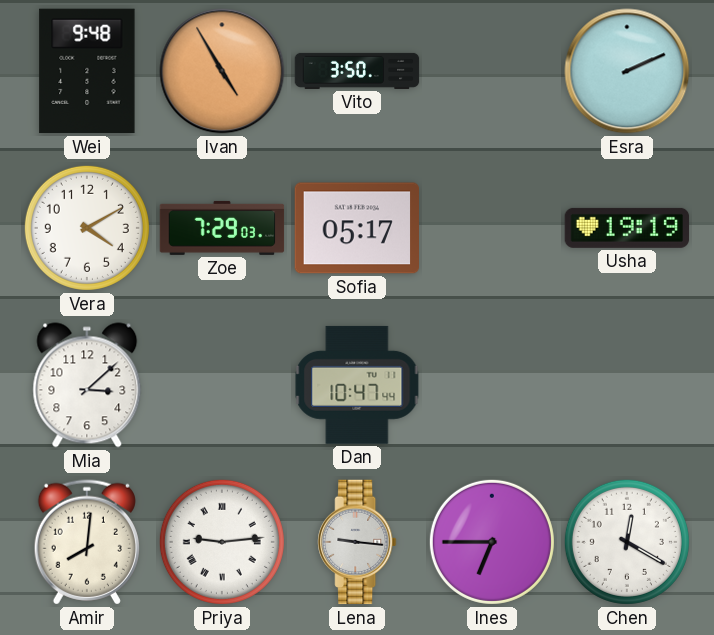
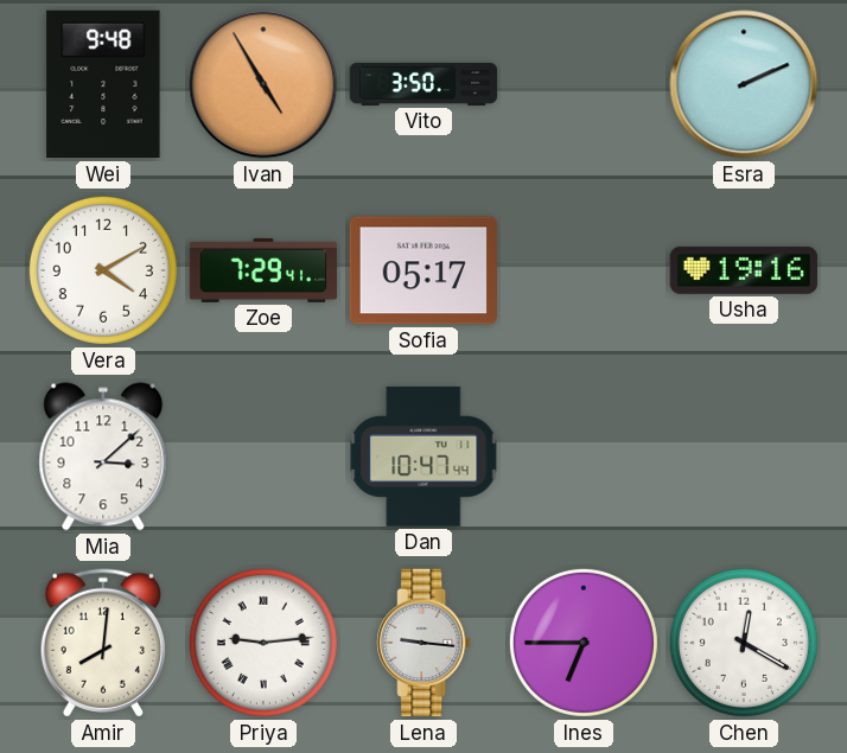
Zoe: 7:29:03 -> 7:29:41 (263, 270)
Usha: 19:19 -> 19:16 (744, 270)
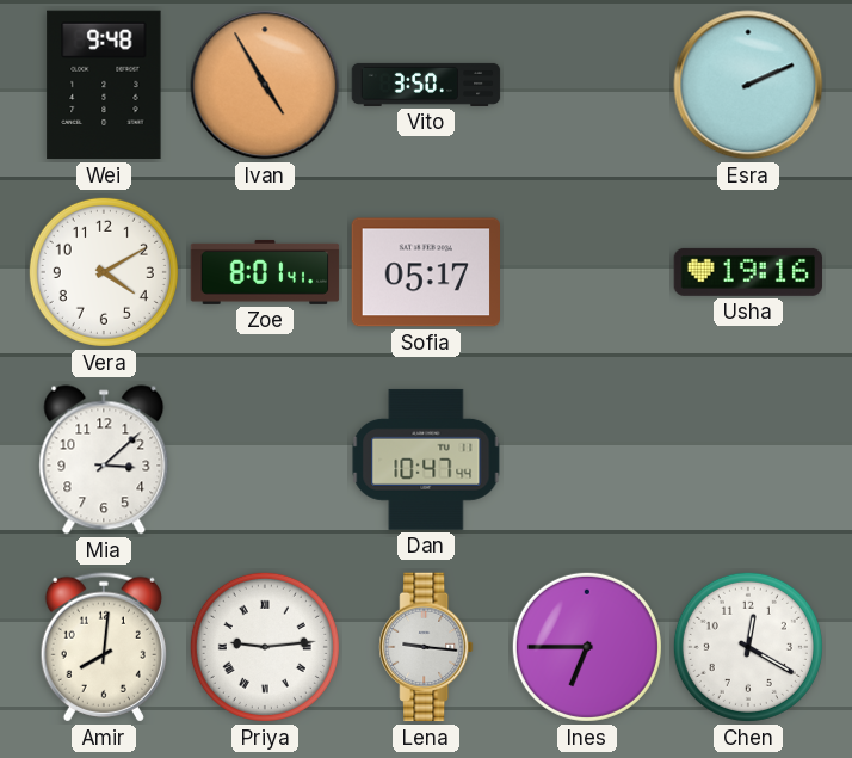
Zoe: 7:29 -> 8:01 (265, 272)
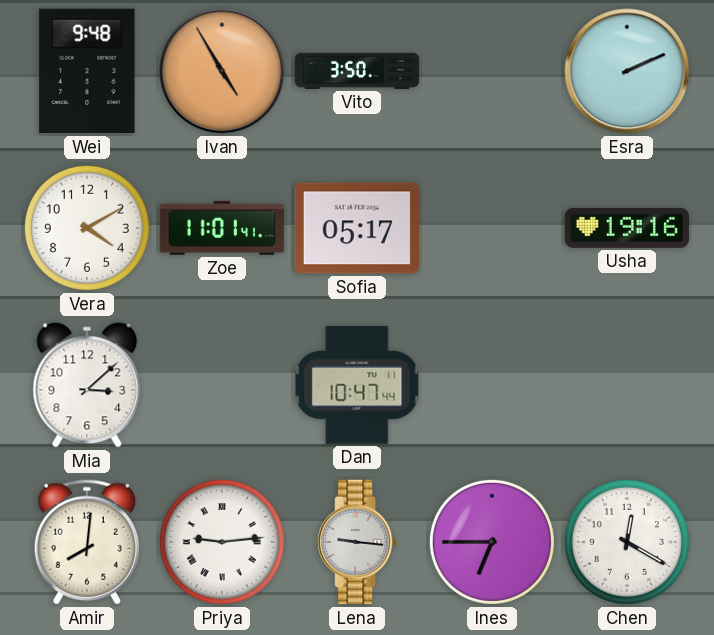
Zoe: 8:01 -> 11:01 (222, 228)
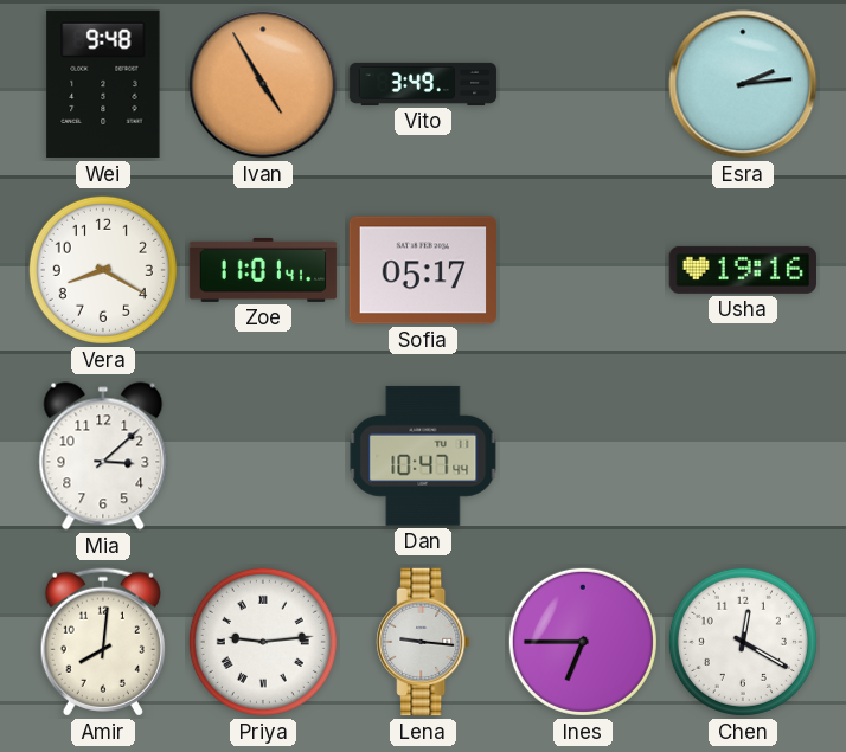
Vito: 3:50 -> 3:49 (423, 84)
Esra: 2:11 -> 2:14 (743, 84)
Vera: 4:10 -> 8:20 (103, 270)
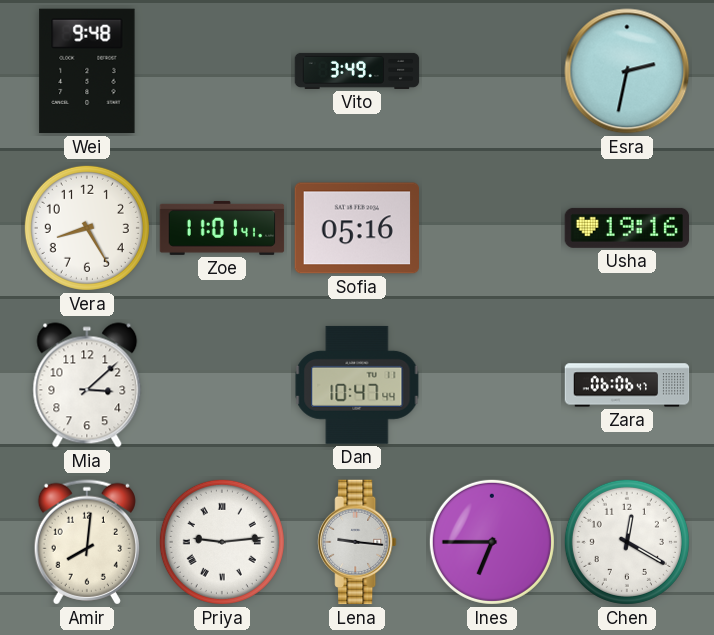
Ivan: 4:55 -> none (263, 84)
Esra: 2:14 -> 2:32 (627, 71)
Vera: 8:20 -> 8:25 (87, 228)
Sofia: 05:17 -> 05:16 (357, 228)
Zara: none -> 06:06 (627, 385)
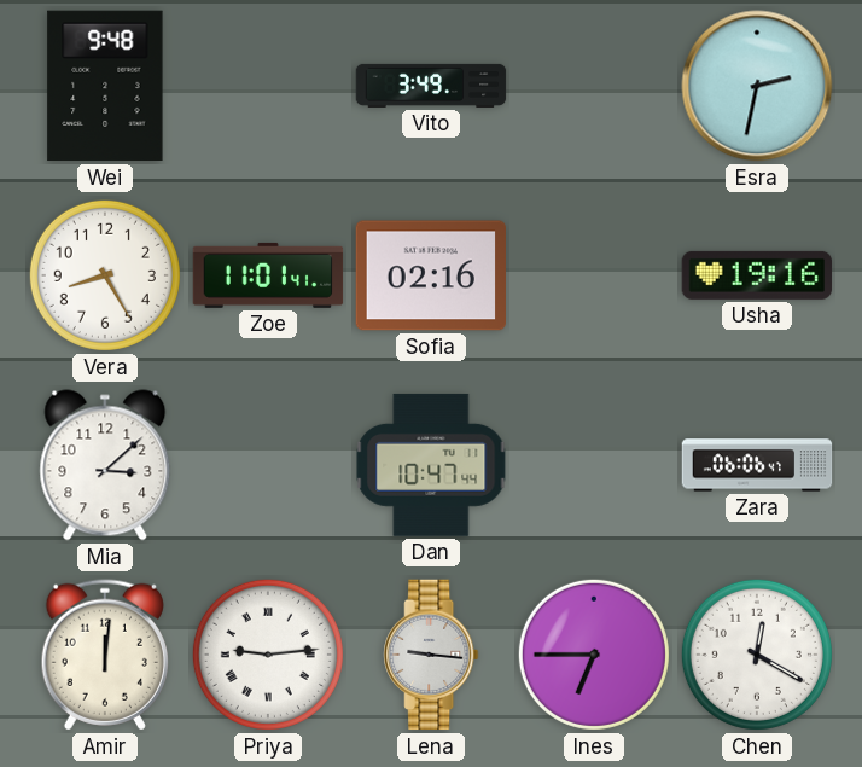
Sofia: 05:16 -> 02:16 (431, 275)
Amir: 8:01 -> 12:01 (105, 655)
